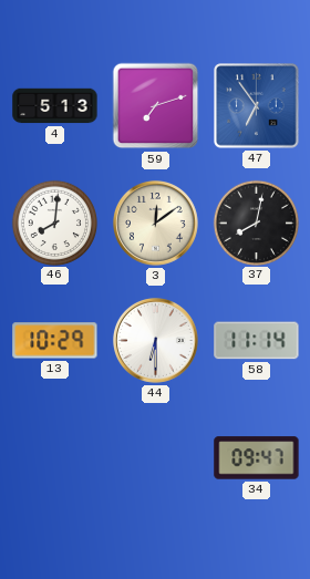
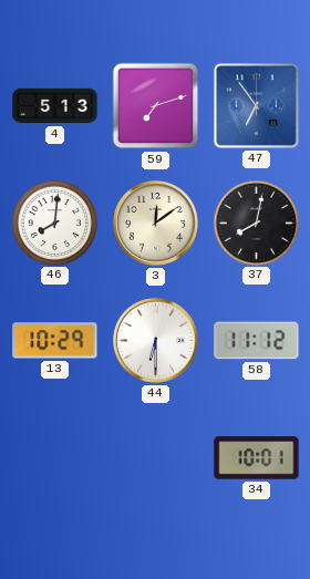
58: 11:14 -> 11:12 (257, 341)
34: 09:47 -> 10:01 (257, 458)
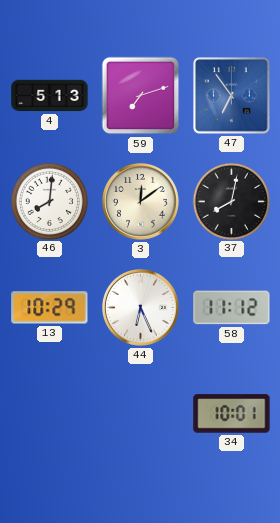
44: 6:30 -> 6:26 (140, 307)
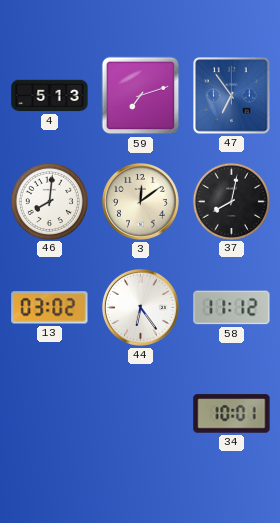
13: 10:29 -> 03:02 (50, 308)
44: 6:26 -> 6:24 (140, 307)
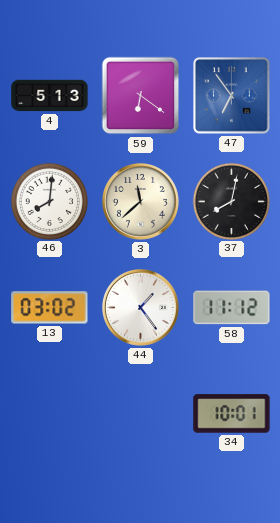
59: 7:12 -> 6:21 (141, 96)
3: 12:09 -> 11:38 (140, 201)
44: 6:24 -> 1:24 (140, 307)
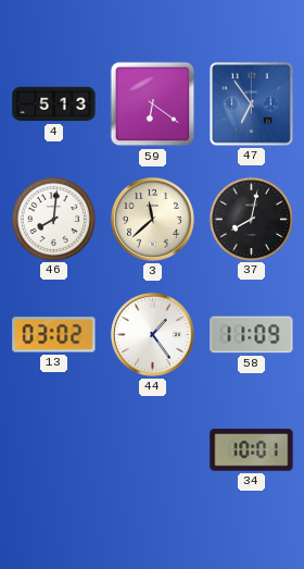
58: 11:12 -> 11:09 (252, 335)
